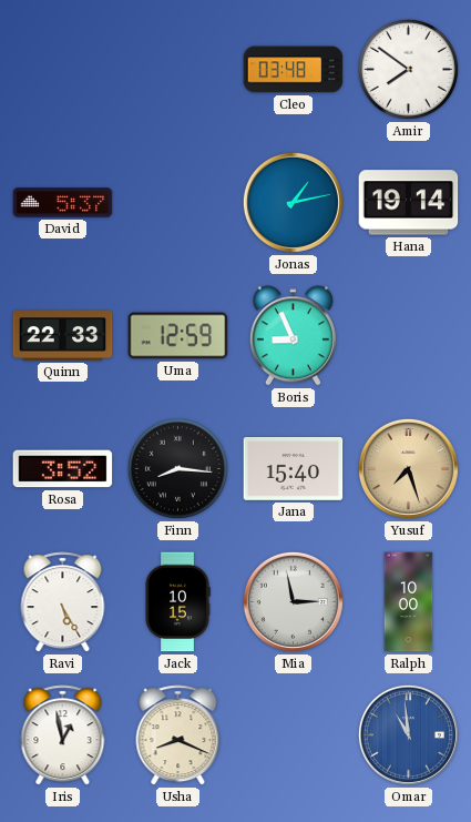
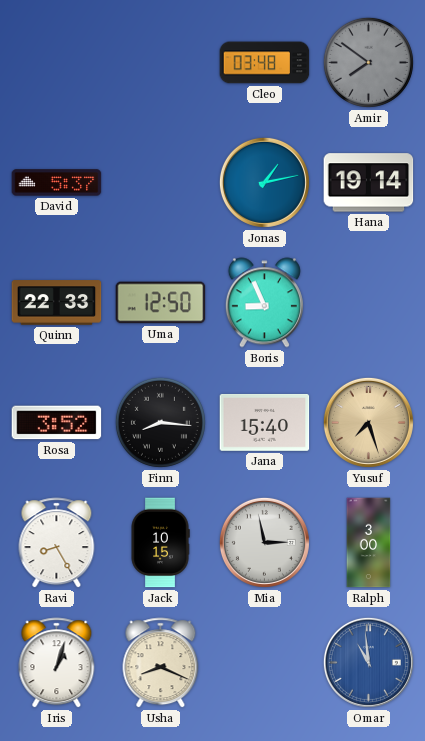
Amir dial: white -> grey (368, 62)
Uma: 12:59 -> 12:50 (161, 303)
Ravi: 5:25 -> 8:25 (57, 543)
Ralph: 10:00 -> 3:00 (369, 543)
Iris: 12:58 -> 1:03 (57, 663)
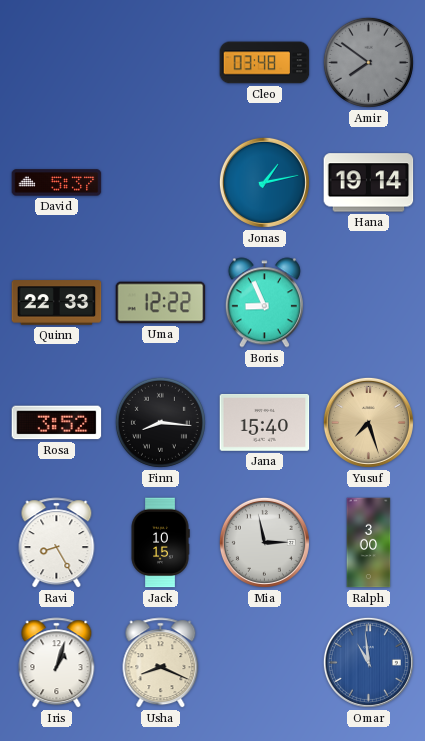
Uma: 12:50 -> 12:22 (161, 303)
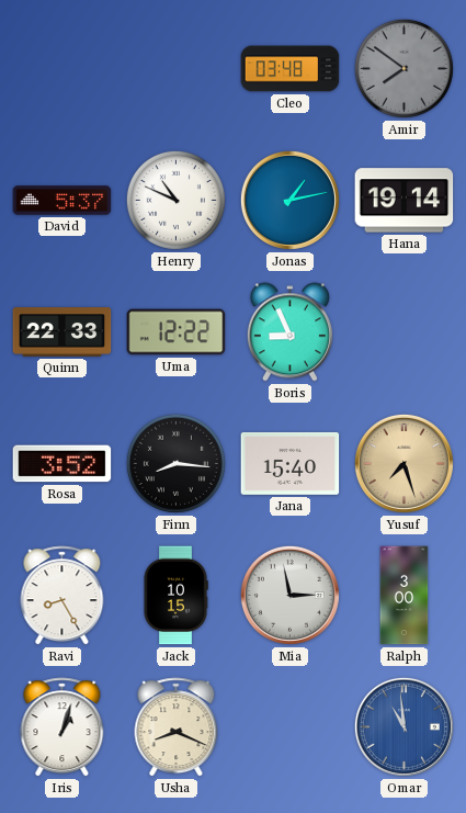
Henry: none -> 10:49 (175, 200)
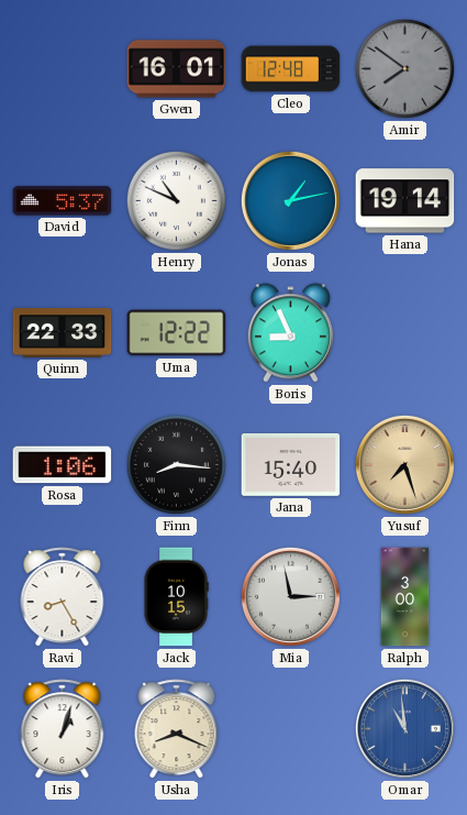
Gwen: none -> 16:01 (177, 69)
Cleo: 03:48 -> 12:48 (291, 69)
Rosa: 3:52 -> 1:06 (63, 465)
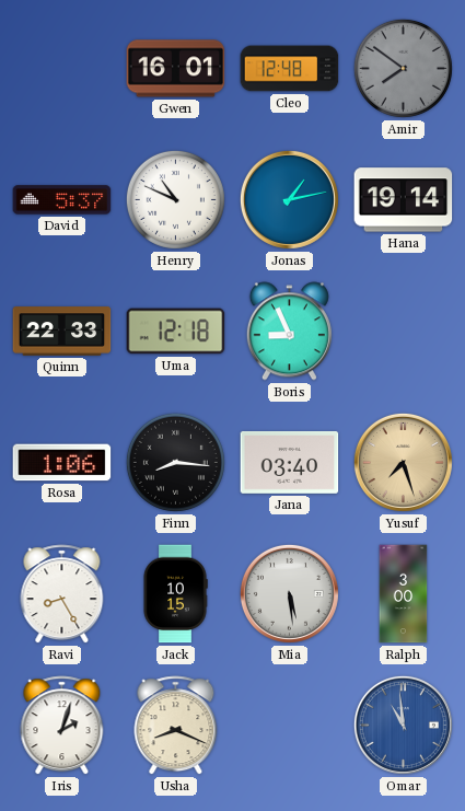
Uma: 12:22 -> 12:18 (176, 332)
Jana: 15:40 -> 03:40 (290, 462)
Mia: 2:58 -> 5:29 (289, 593)
Iris: 1:03 -> 2:03 (62, 726)
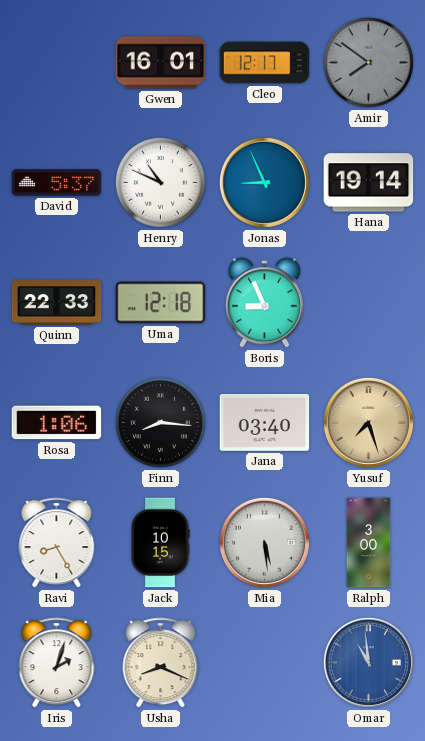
Cleo: 12:48 -> 12:17 (265, 63)
Jonas: 1:13 -> 8:56 (264, 182)
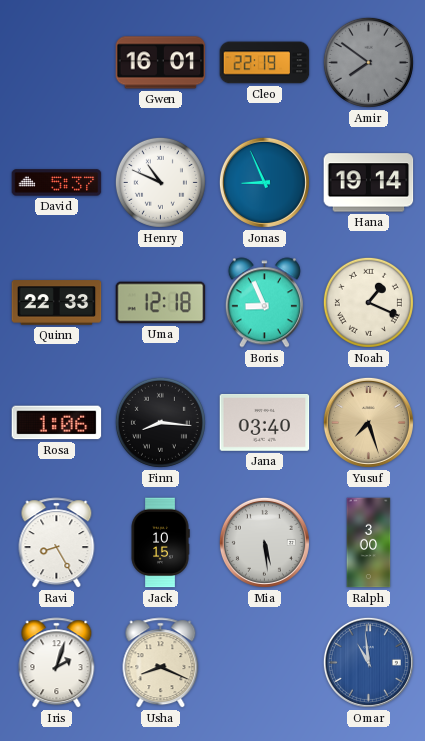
Cleo: 12:17 -> 22:19 (265, 63)
Noah: none -> 1:19 (368, 302)
